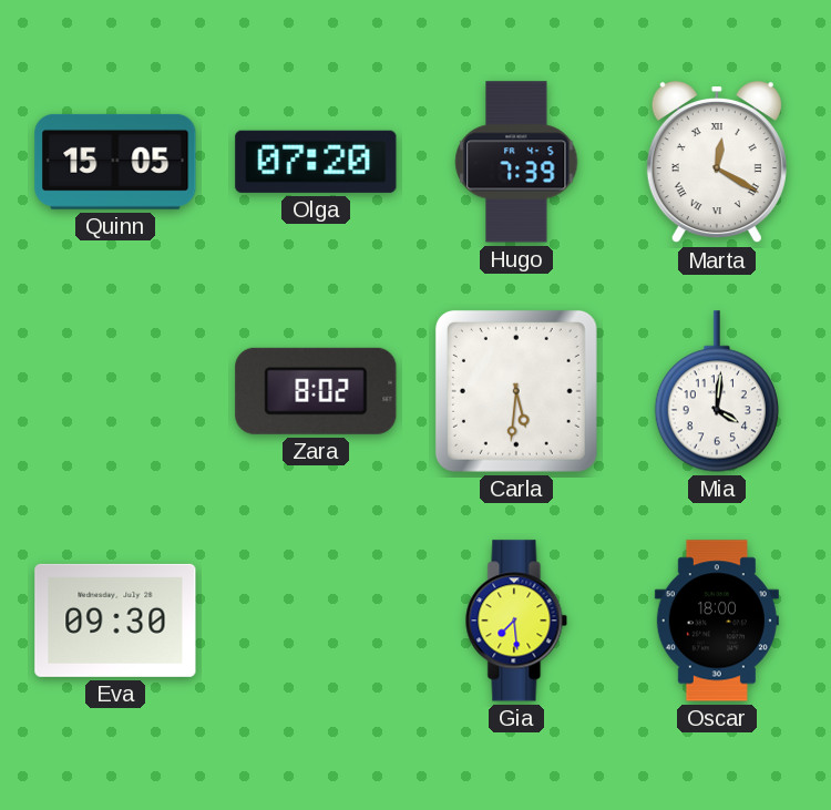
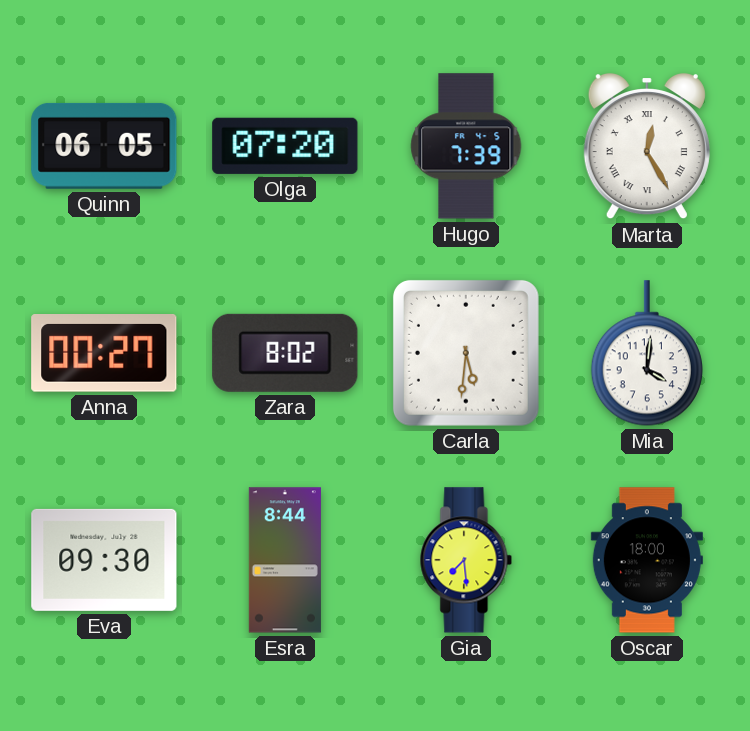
Quinn: 15:05 -> 06:05 (104, 146)
Marta: 12:20 -> 12:25 (647, 146)
Anna: none -> 00:27 (104, 354)
Esra: none -> 8:44 (285, 560)
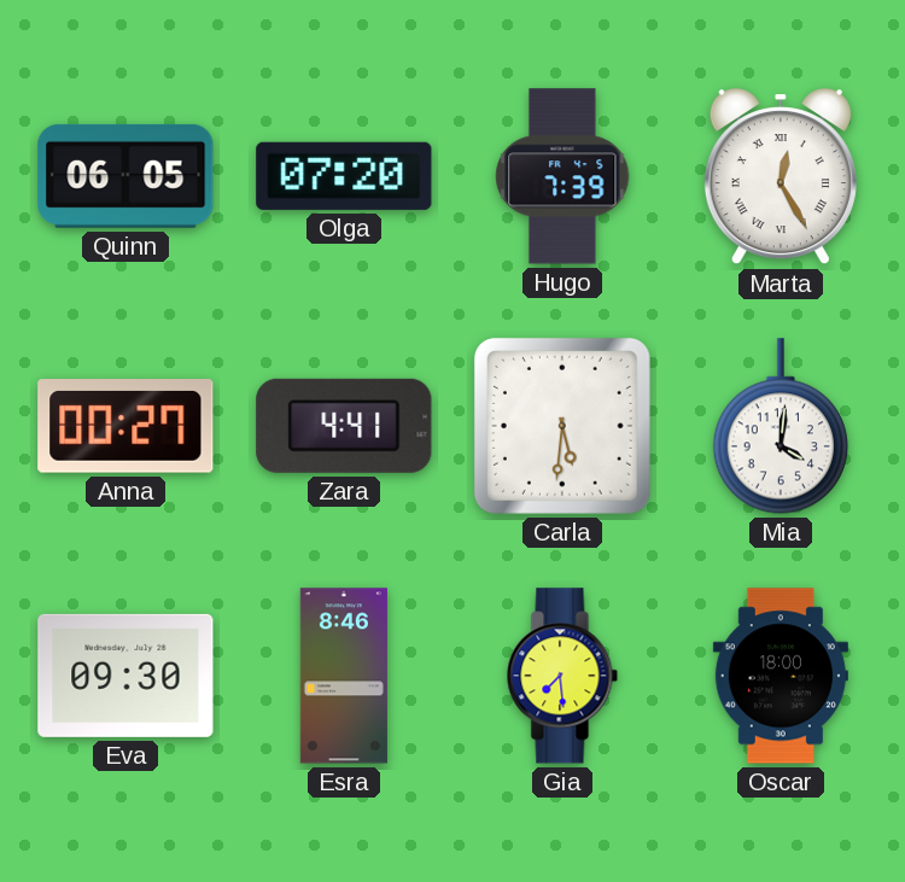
Zara: 8:02 -> 4:41 (344, 426)
Esra: 8:44 -> 8:46 (344, 676)
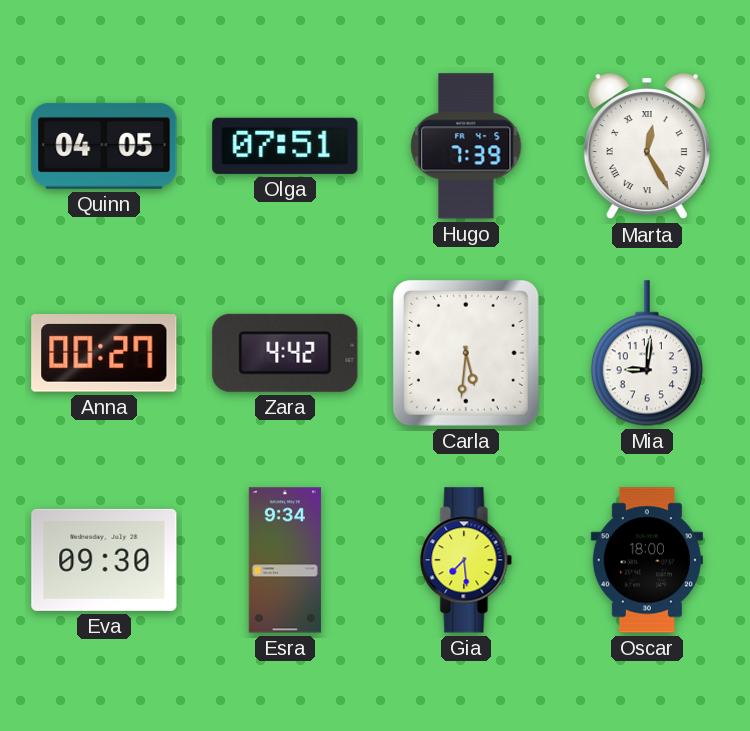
Quinn: 06:05 -> 04:05 (104, 146)
Olga: 07:20 -> 07:51 (285, 146)
Zara: 4:41 -> 4:42 (285, 353)
Mia: 4:01 -> 9:01 (647, 353)
Esra: 8:46 -> 9:34 (285, 560)
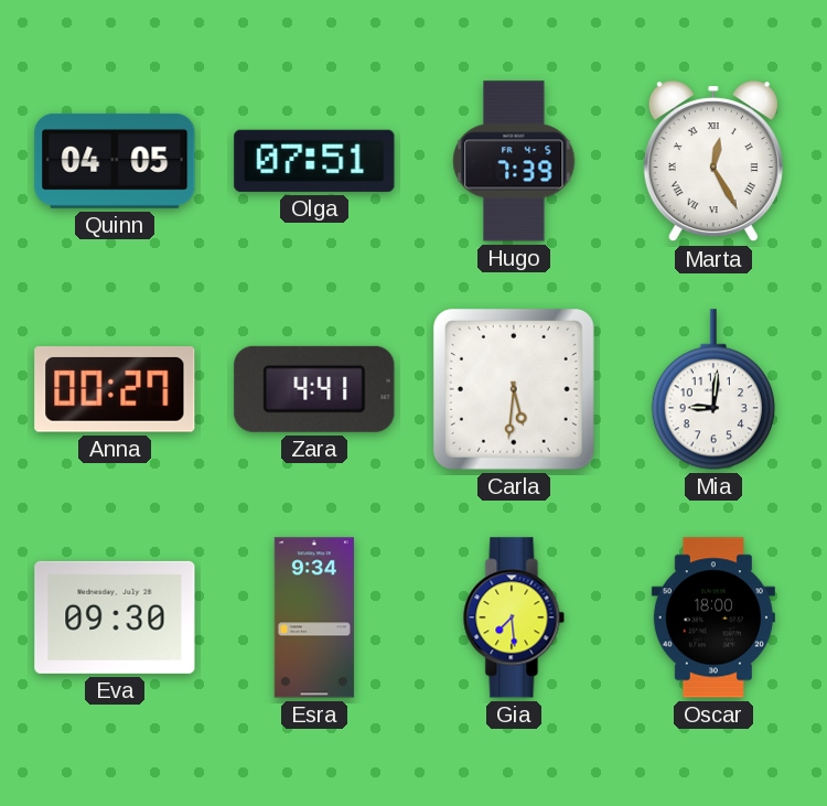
Zara: 4:42 -> 4:41 (314, 389)
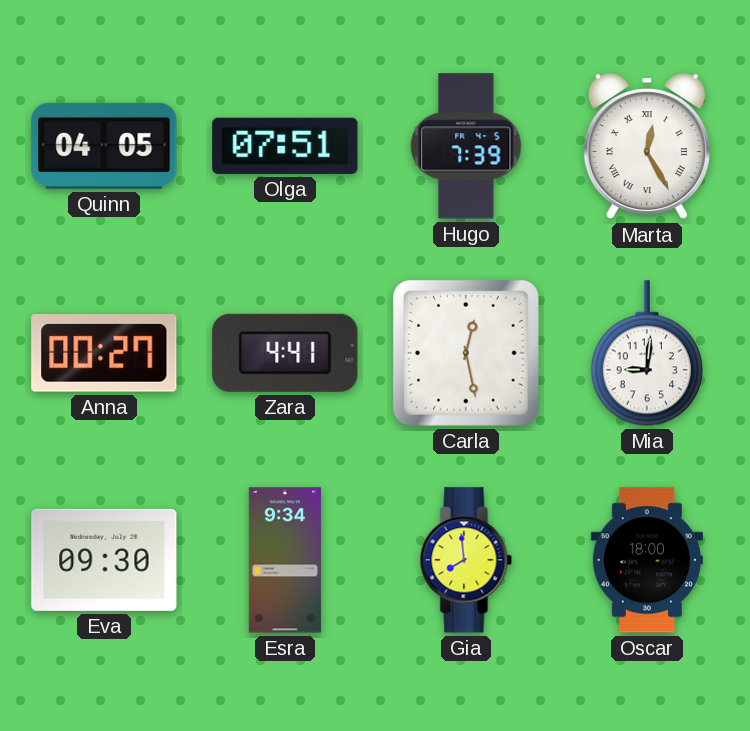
Carla: 5:31 -> 12:28 (466, 353)
Gia: 7:29 -> 7:59 (466, 560)
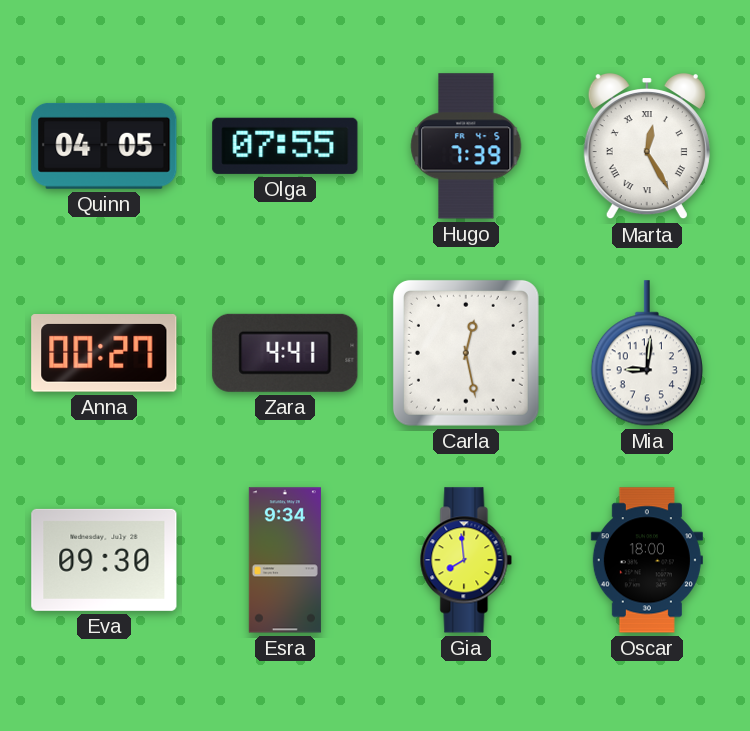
Olga: 07:51 -> 07:55 (285, 146)
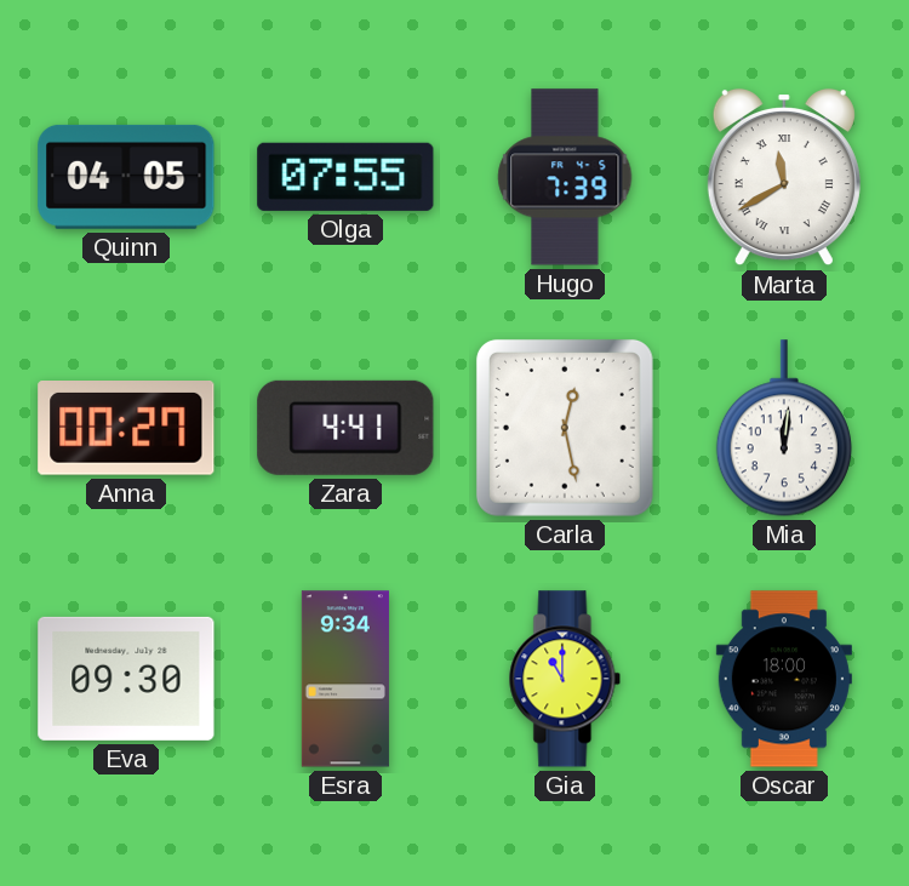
Marta: 12:25 -> 11:40 (784, 177)
Mia: 9:01 -> 12:01 (784, 428)
Gia: 7:59 -> 11:00 (565, 679)
